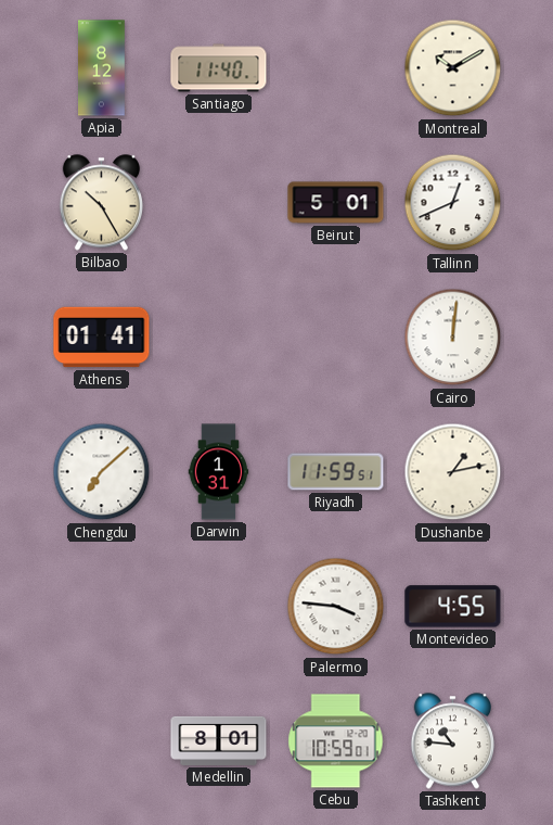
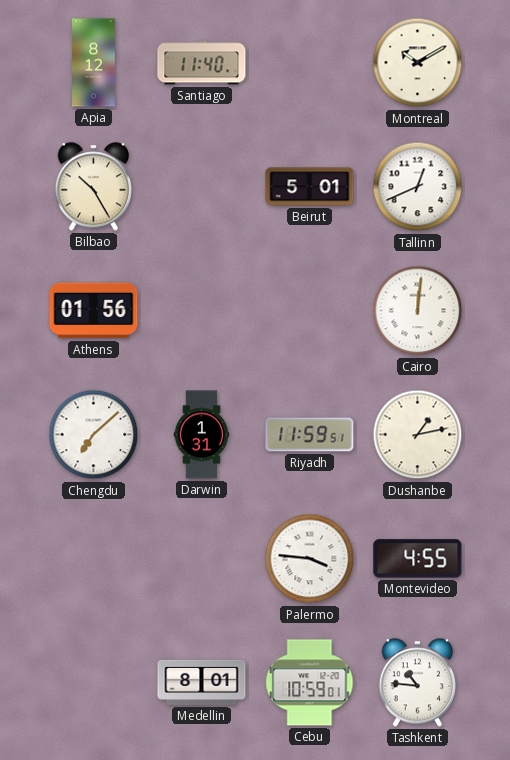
Athens: 01:41 -> 01:56 (94, 311)
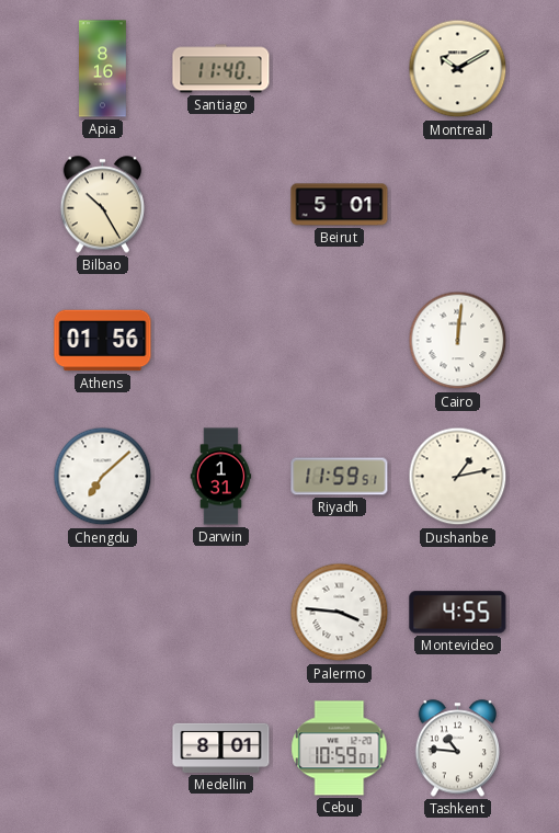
Apia: 8:12 -> 8:16 (103, 69)
Tallinn: 12:41 -> none (418, 187)
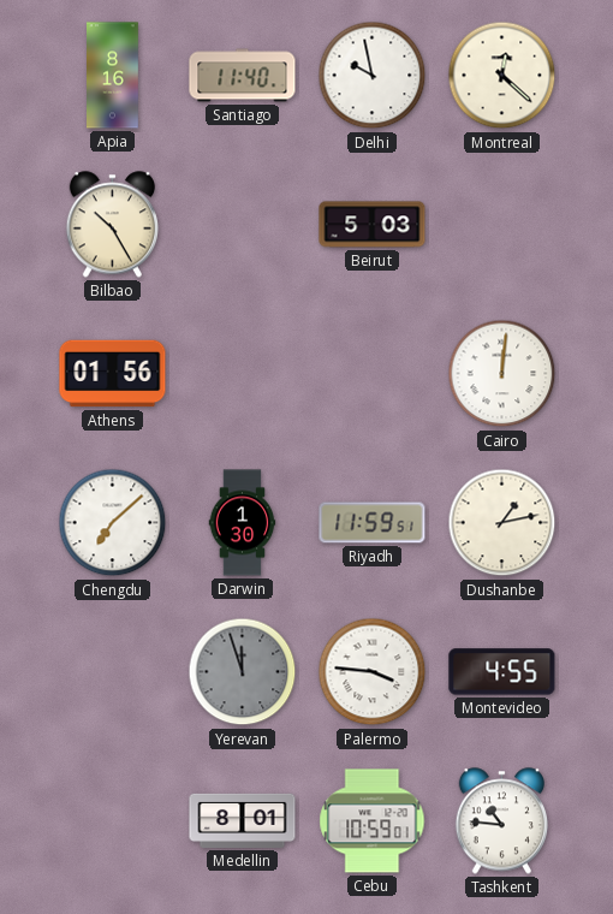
Delhi: none -> 9:58 (373, 76)
Montreal: 10:10 -> 12:22 (502, 76)
Beirut: 5:01 -> 5:03 (373, 225)
Darwin: 1:31 -> 1:30 (243, 523)
Yerevan: none -> 11:57 (243, 672)
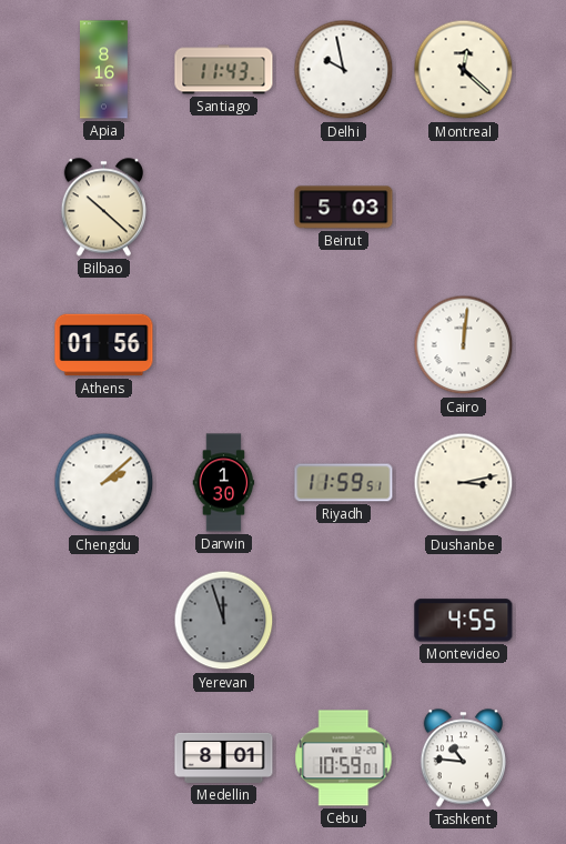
Santiago: 11:40 -> 11:43 (224, 70)
Bilbao: 10:25 -> 10:22 (103, 208)
Chengdu: 7:08 -> 2:08 (104, 483)
Dushanbe: 1:13 -> 3:13 (464, 483)
Palermo: 3:46 -> none (373, 672)
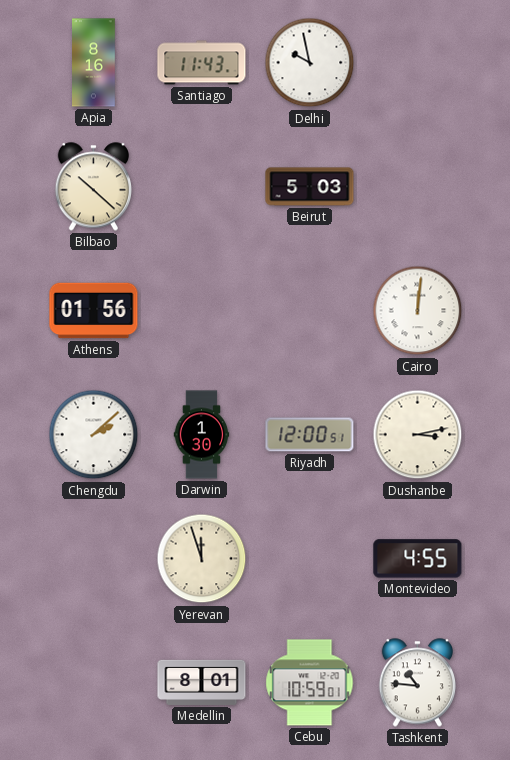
Montreal: 12:22 -> none (464, 70)
Riyadh: 11:59 -> 12:00 (310, 435)
Yerevan dial: grey -> cream (202, 559)
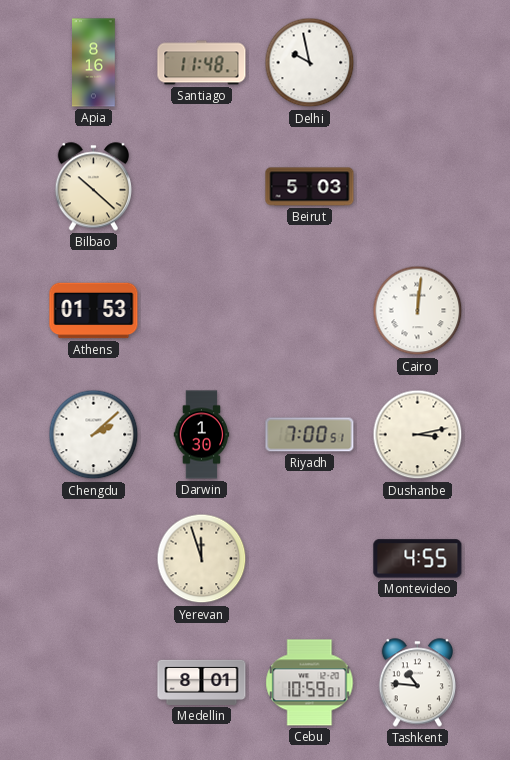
Santiago: 11:43 -> 11:48 (202, 63)
Athens: 01:56 -> 01:53 (94, 311)
Riyadh: 12:00 -> 7:00 (310, 435)
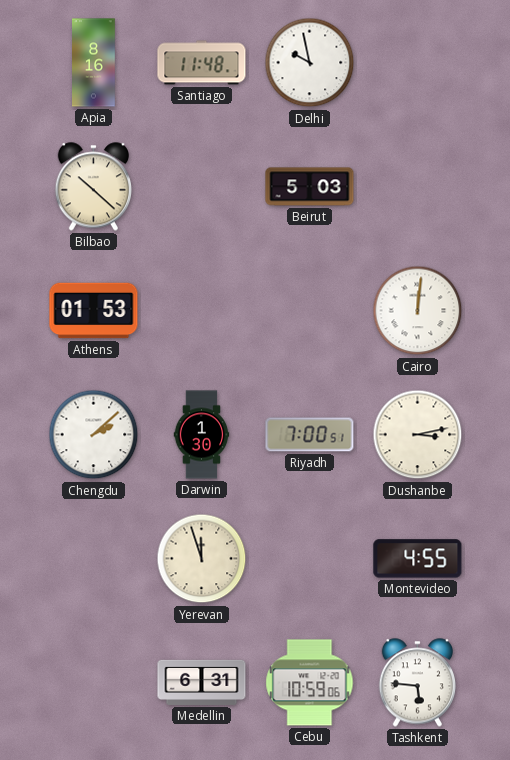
Medellin: 8:01 -> 6:31 (202, 682)
Cebu: 10:59:01 -> 10:59:06 (310, 683)
Tashkent: 10:46 -> 5:46 (417, 683)
